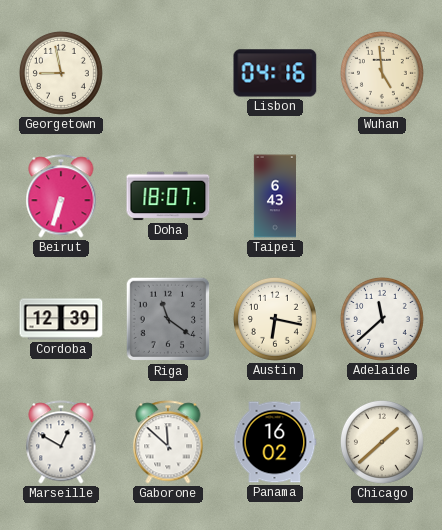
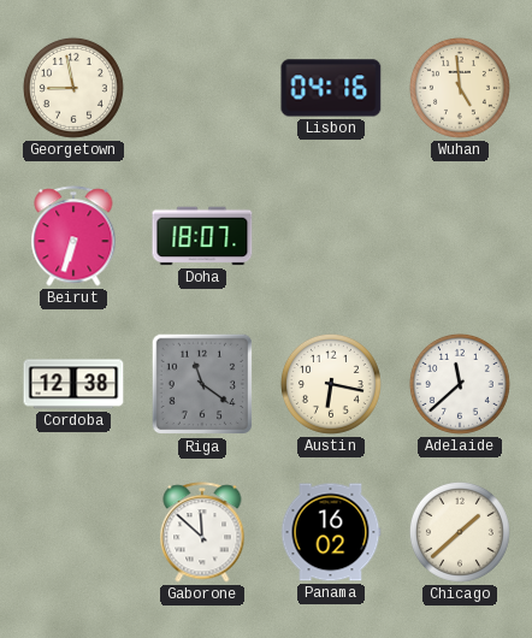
Taipei: 6:43 -> none (274, 196)
Cordoba: 12:39 -> 12:38 (73, 384)
Marseille: 12:50 -> none (61, 442)
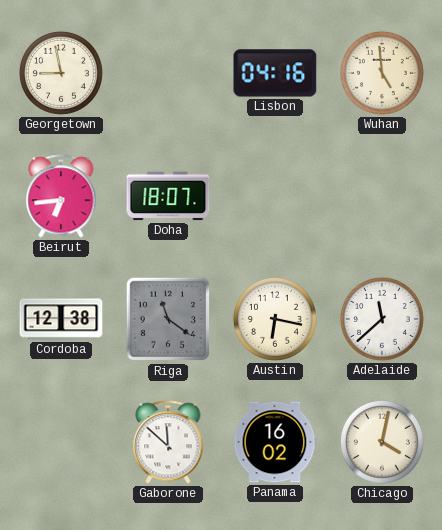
Beirut: 6:33 -> 6:44 (61, 196)
Chicago: 1:38 -> 4:02 (382, 442)
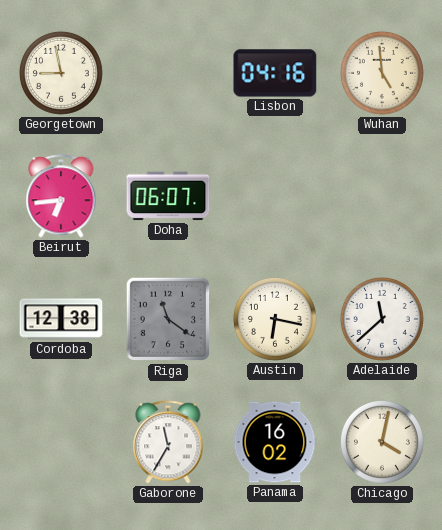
Doha: 18:07 -> 06:07 (168, 196)
Gaborone: 11:52 -> 11:35 (168, 442)
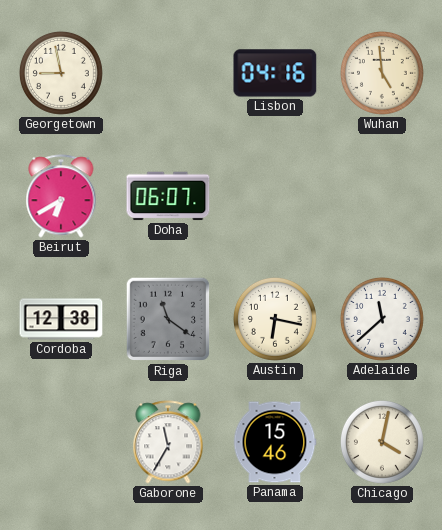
Beirut: 6:44 -> 6:40 (61, 196)
Panama: 16:02 -> 15:46 (275, 442)
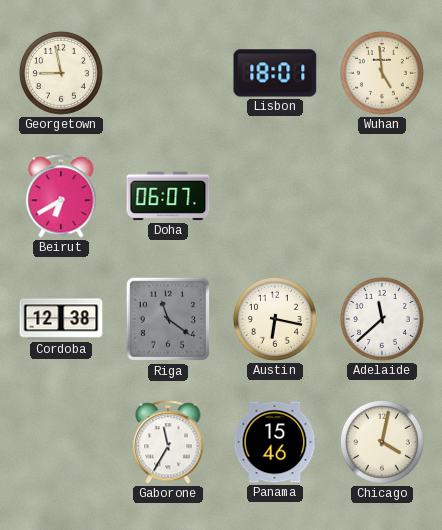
Lisbon: 04:16 -> 18:01 (275, 73)
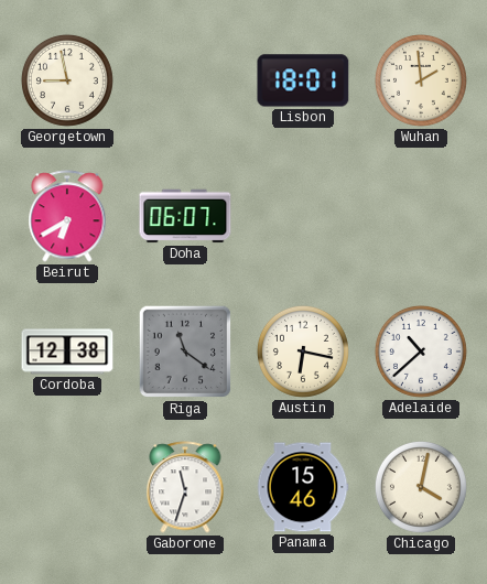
Wuhan: 4:59 -> 1:59 (421, 80)
Adelaide: 11:38 -> 10:38 (421, 352)
Gaborone: 11:35 -> 11:33 (185, 487)
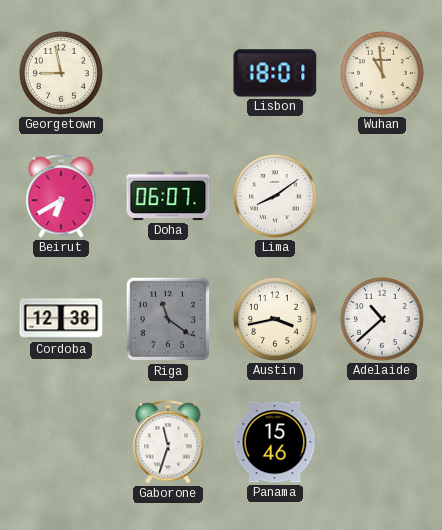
Wuhan: 1:59 -> 10:59 (382, 73)
Lima: none -> 8:09 (275, 196)
Austin: 6:17 -> 3:43 (275, 319)
Chicago: 4:02 -> none (421, 487)
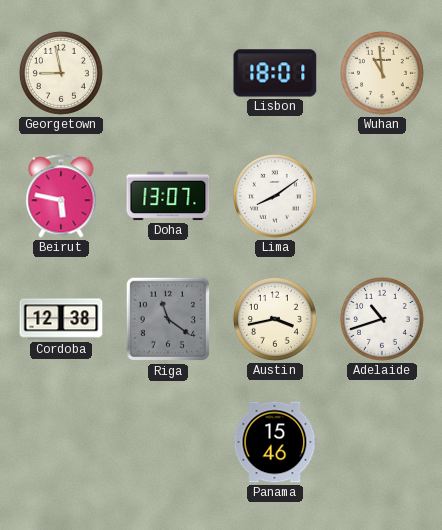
Beirut: 6:40 -> 5:47 (61, 196)
Doha: 06:07 -> 13:07 (168, 196)
Adelaide: 10:38 -> 10:42 (382, 319)
Gaborone: 11:33 -> none (168, 442)
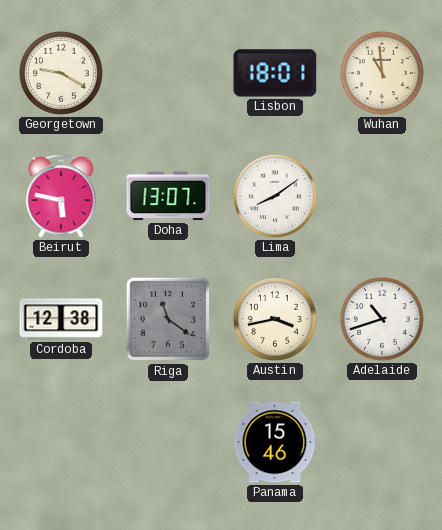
Georgetown: 8:58 -> 9:20 (61, 73)
